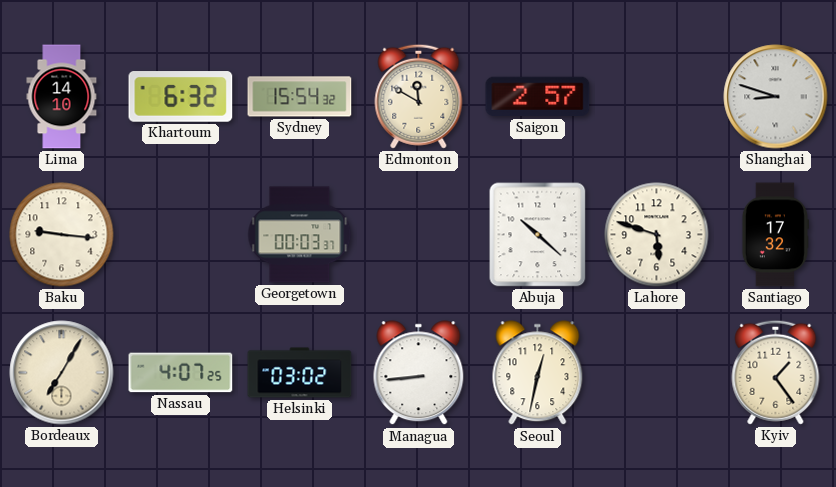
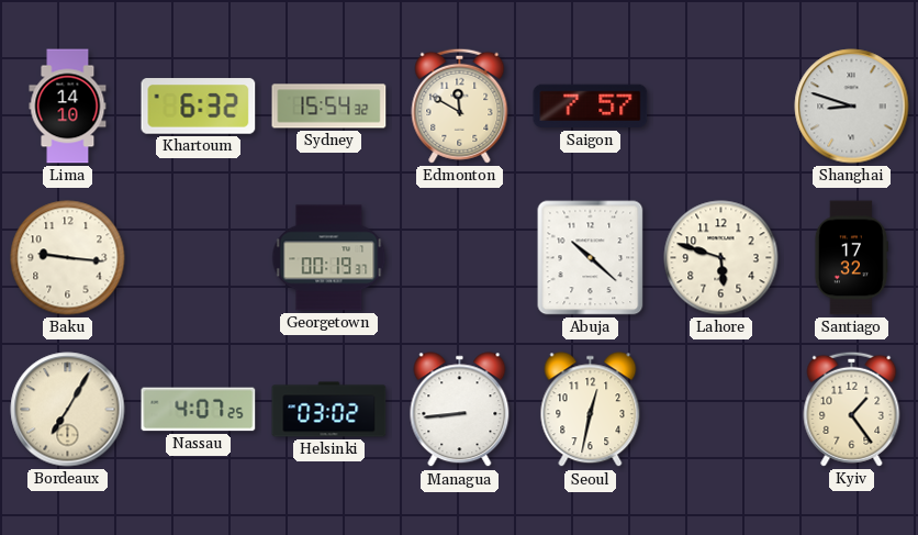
Saigon: 2:57 -> 7:57 (591, 107)
Georgetown: 00:03 -> 00:19 (329, 258)
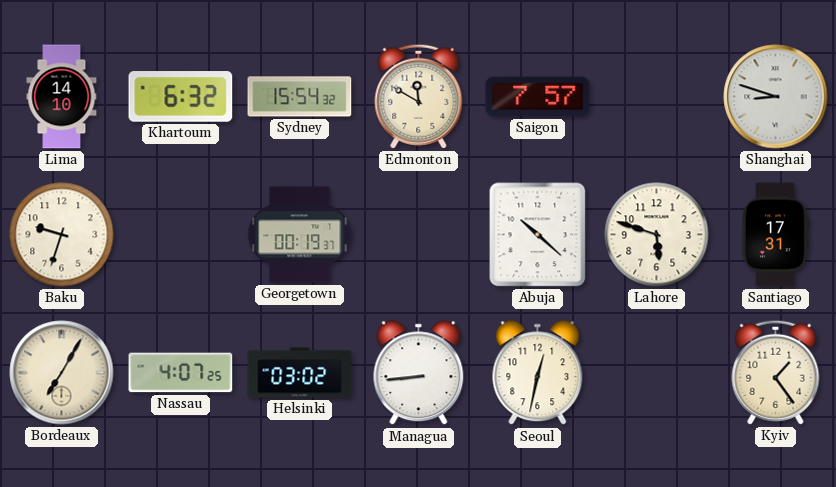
Baku: 9:16 -> 9:33 (62, 235)
Santiago: 17:32 -> 17:31 (775, 235)
